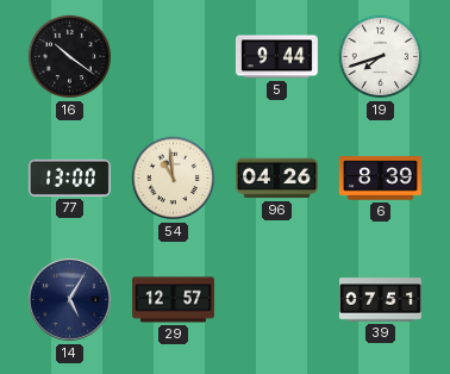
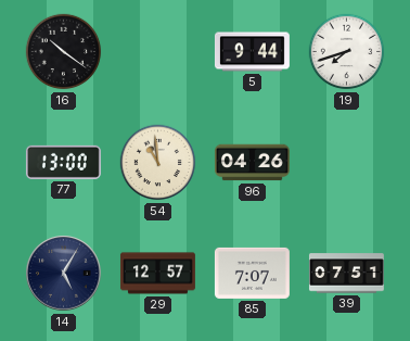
6: 8:39 -> none (380, 179)
85: none -> 7:07 (252, 273)
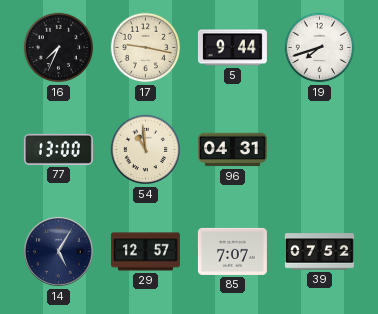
16: 10:21 -> 7:34 (59, 48)
17: none -> 9:17 (146, 48)
96: 04:26 -> 04:31 (232, 150)
39: 07:51 -> 07:52 (319, 252)
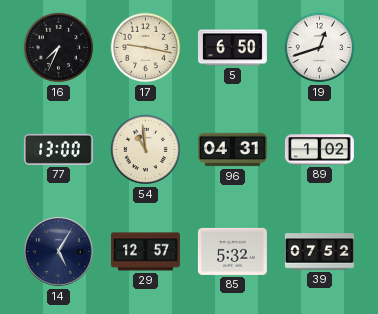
5: 9:44 -> 6:50 (232, 48)
19: 7:42 -> 12:42 (320, 48)
89: none -> 1:02 (319, 150)
85: 7:07 -> 5:32 (232, 251)
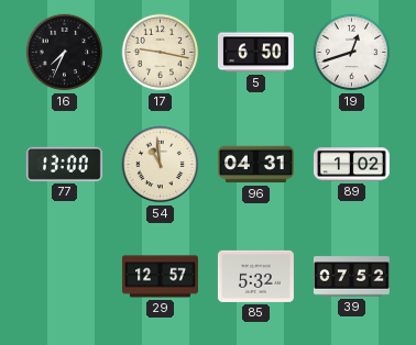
14: 5:05 -> none (59, 252)
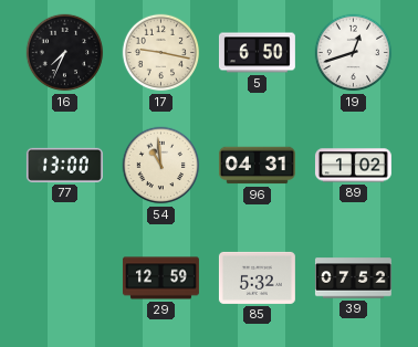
29: 12:57 -> 12:59 (160, 278)
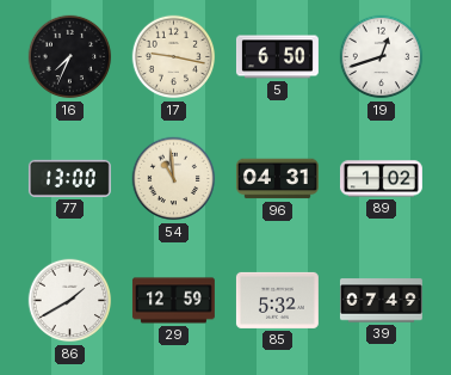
86: none -> 1:40 (70, 301)
39: 07:52 -> 07:49 (381, 301)
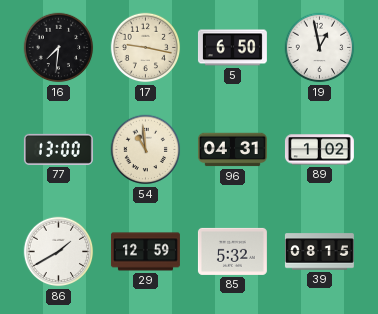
16: 7:34 -> 7:31 (59, 48)
19: 12:42 -> 12:58 (320, 48)
39: 07:49 -> 08:15 (319, 252)
